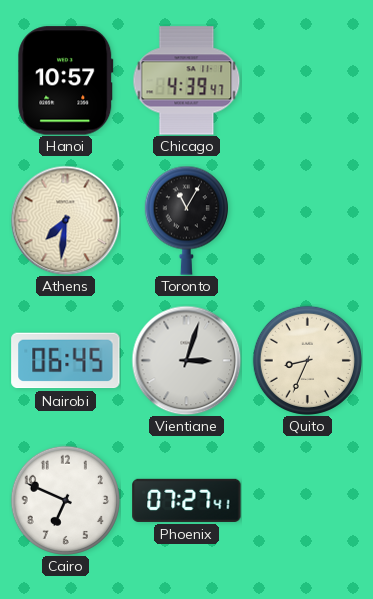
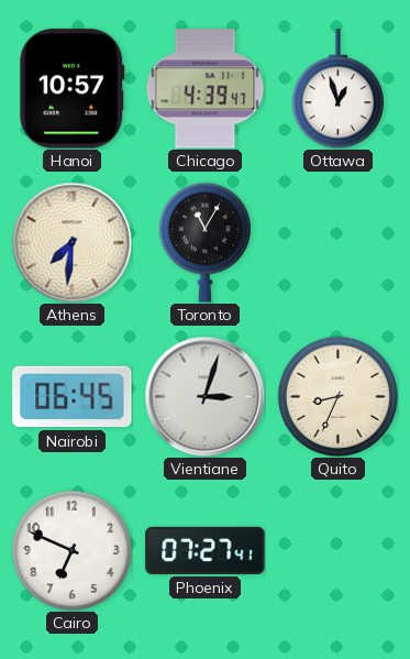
Ottawa: none -> 12:57 (337, 89)
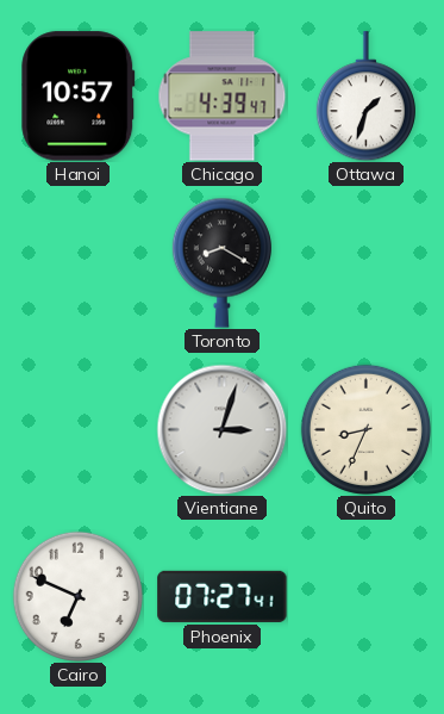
Ottawa: 12:57 -> 1:33 (365, 97)
Athens: 7:31 -> none (71, 242)
Toronto: 11:05 -> 8:20 (221, 262)
Nairobi: 06:45 -> none (73, 397)
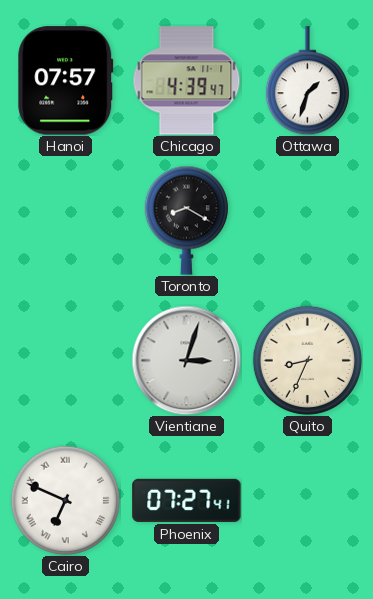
Hanoi: 10:57 -> 07:57 (66, 81)
Cairo numerals: Arabic -> Roman (65, 500)
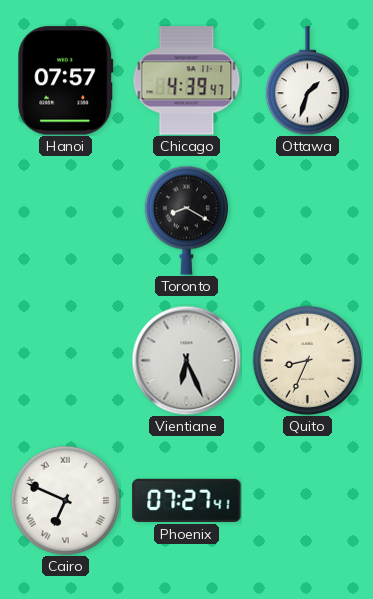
Vientiane: 3:03 -> 6:26 (186, 360)
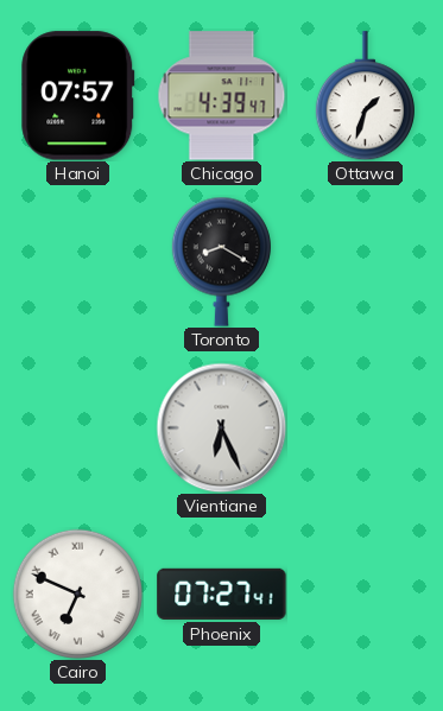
Quito: 8:34 -> none (307, 360)
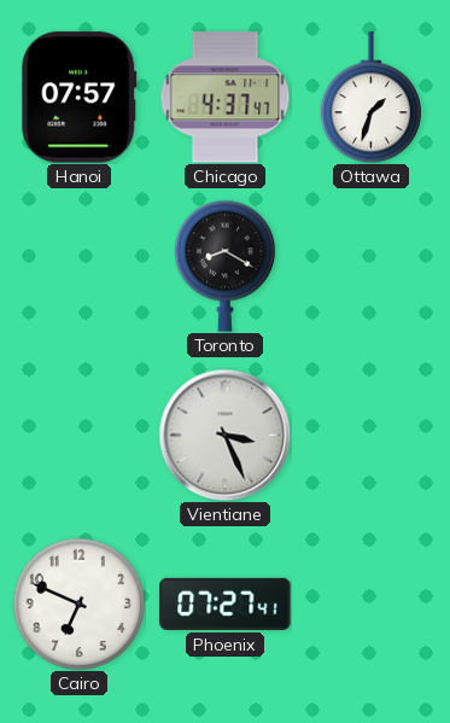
Chicago: 4:39 -> 4:37 (226, 98)
Vientiane: 6:26 -> 3:26 (224, 435)
Cairo numerals: Roman -> Arabic (78, 604)
